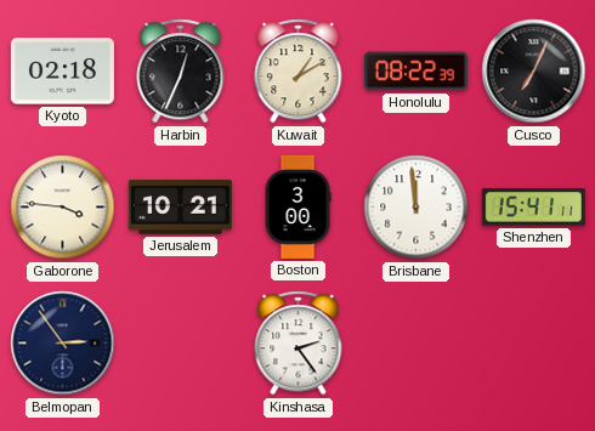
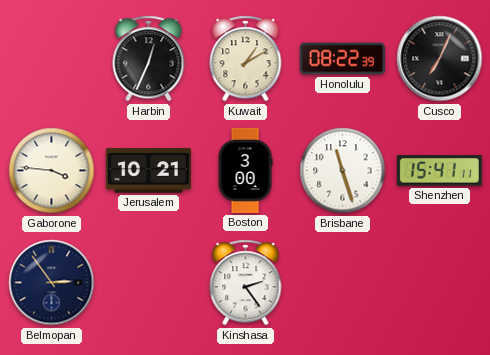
Kyoto: 02:18 -> none (62, 72)
Brisbane: 11:59 -> 11:27 (343, 171)
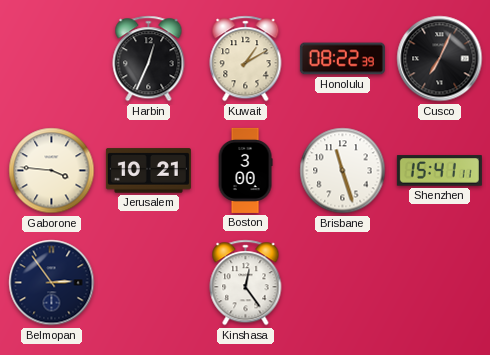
Kinshasa: 2:24 -> 12:24 (246, 283)
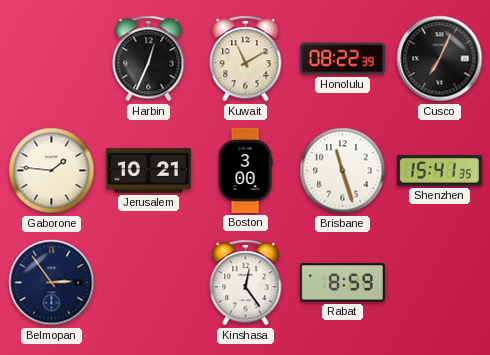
Kuwait: 1:10 -> 11:10 (246, 59)
Gaborone: 3:46 -> 1:46 (52, 171)
Shenzhen: 15:41:11 -> 15:41:35 (439, 171)
Rabat: none -> 8:59 (342, 283)
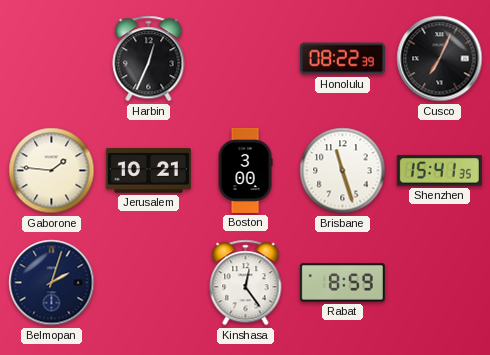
Kuwait: 11:10 -> none (246, 59)
Belmopan: 2:54 -> 2:03 (52, 283)
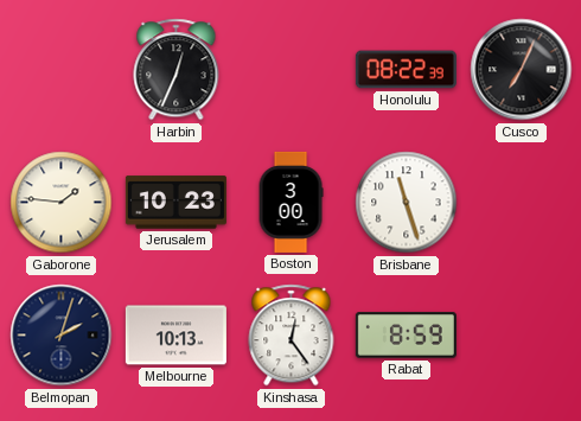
Jerusalem: 10:21 -> 10:23 (175, 203)
Shenzhen: 15:41 -> none (439, 171)
Melbourne: none -> 10:13 (175, 336)
